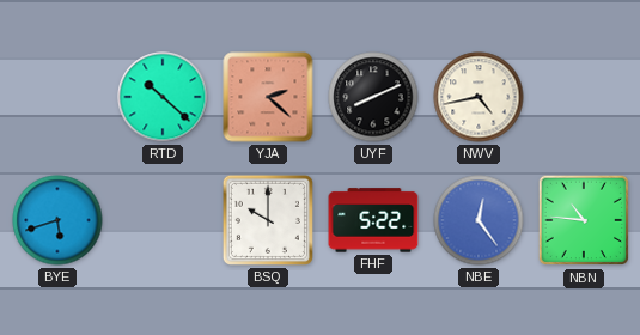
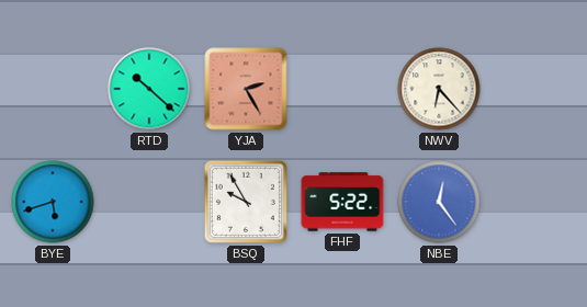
YJA: 2:22 -> 2:25 (246, 89)
UYF: 8:11 -> none (373, 97)
NWV: 4:43 -> 6:23 (439, 89)
BSQ: 10:00 -> 9:55 (246, 202)
NBN: 10:46 -> none (584, 220)
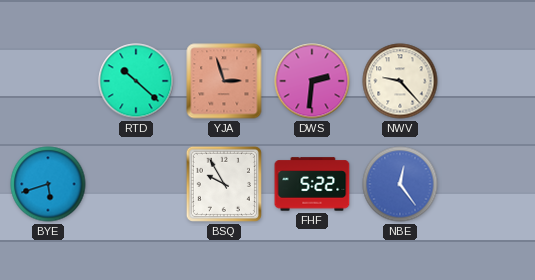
YJA: 2:25 -> 2:57 (224, 81)
DWS: none -> 2:31 (312, 81)
NWV: 6:23 -> 9:23 (400, 81)
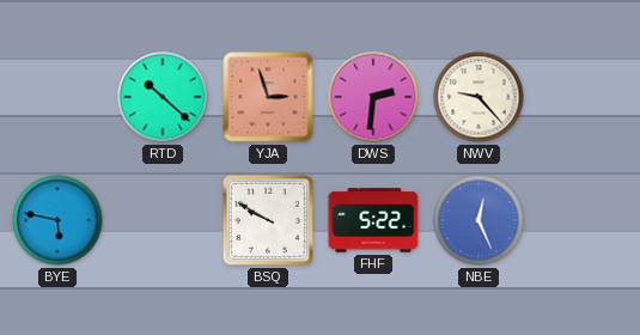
BYE: 5:42 -> 5:47 (57, 220)
BSQ: 9:55 -> 9:50 (268, 220)
NBE: 12:24 -> 12:26 (479, 220)
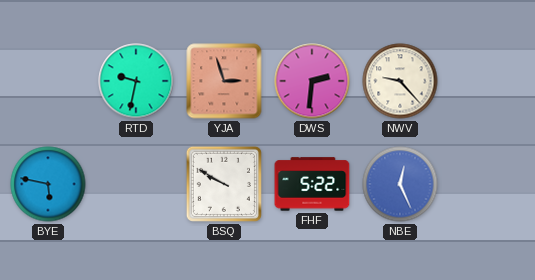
RTD: 10:22 -> 9:32 (136, 81)
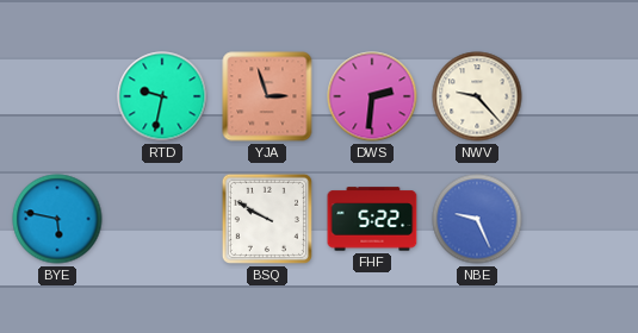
NBE: 12:26 -> 9:26 (477, 219)
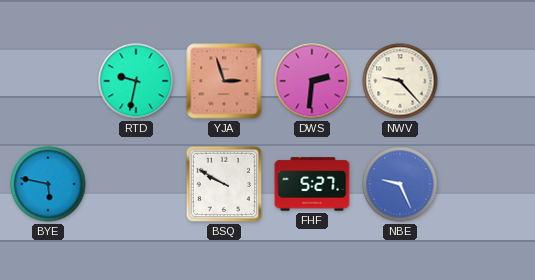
FHF: 5:22 -> 5:27 (312, 184)
